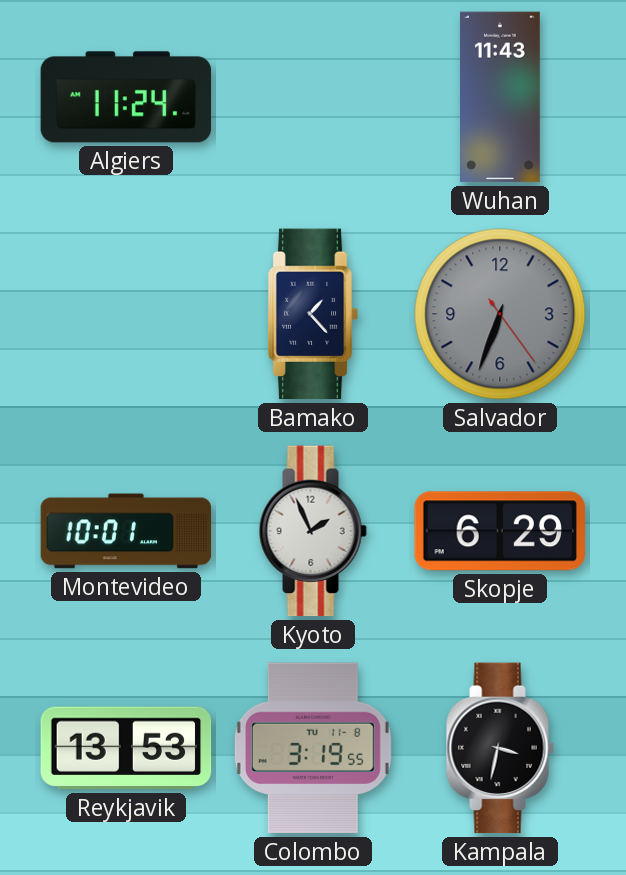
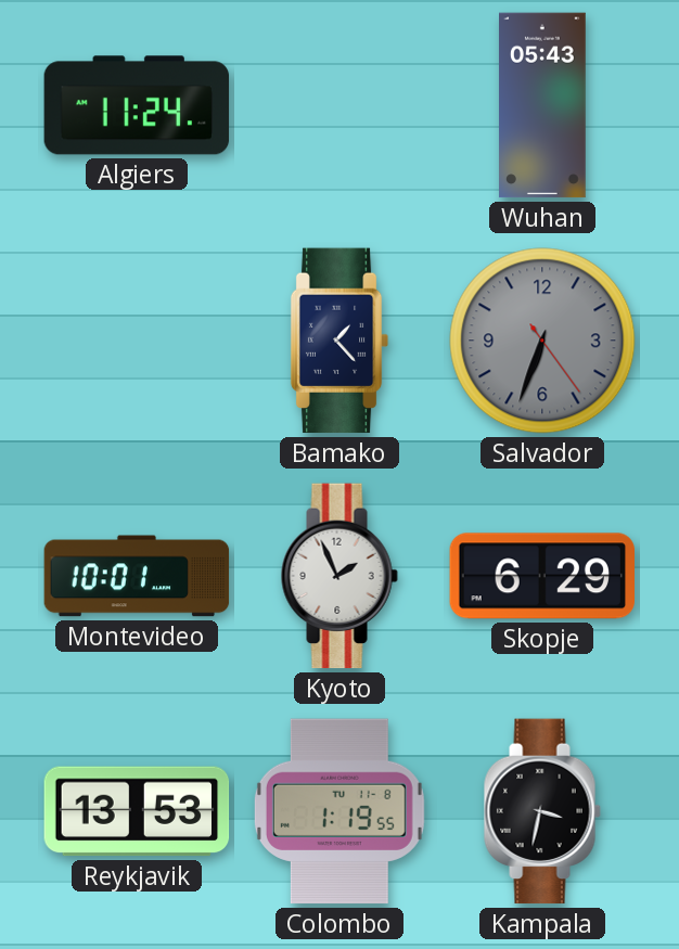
Wuhan: 11:43 -> 05:43 (543, 105)
Colombo: 3:19 -> 1:19 (339, 811)
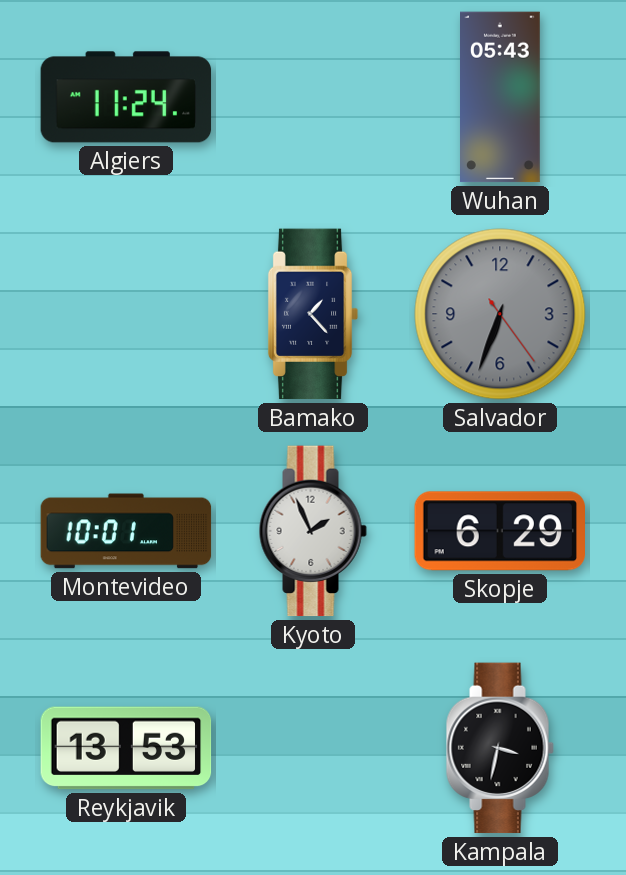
Colombo: 1:19 -> none (339, 811)
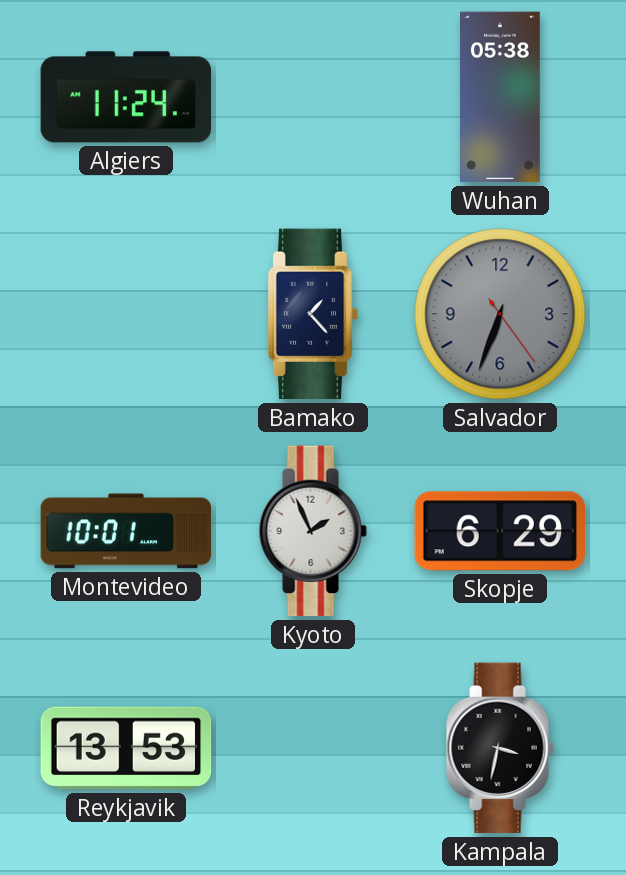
Wuhan: 05:43 -> 05:38 (501, 97)
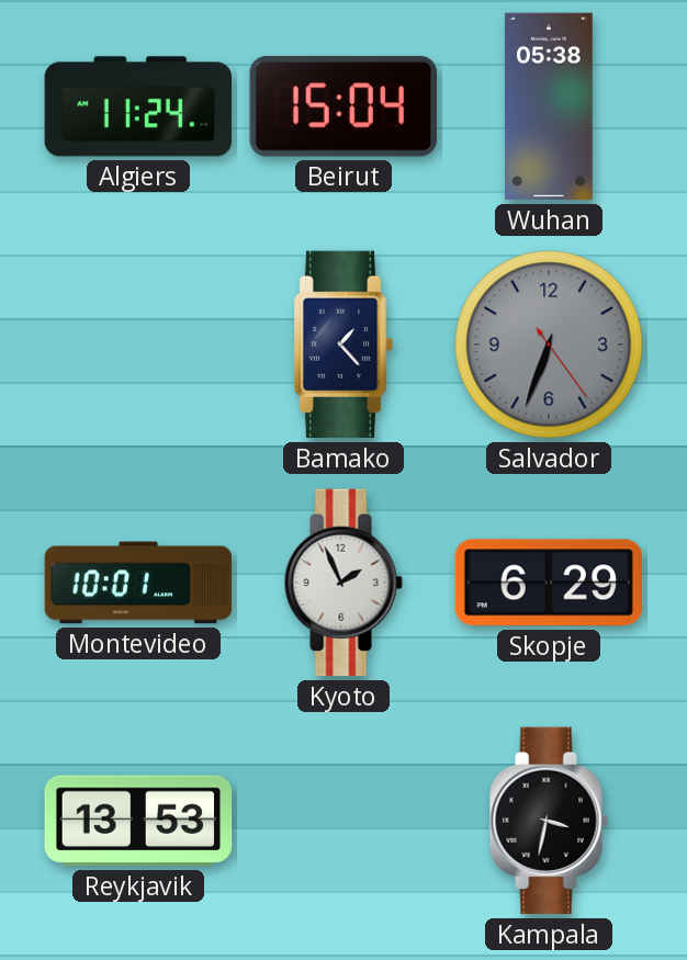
Beirut: none -> 15:04 (342, 106)
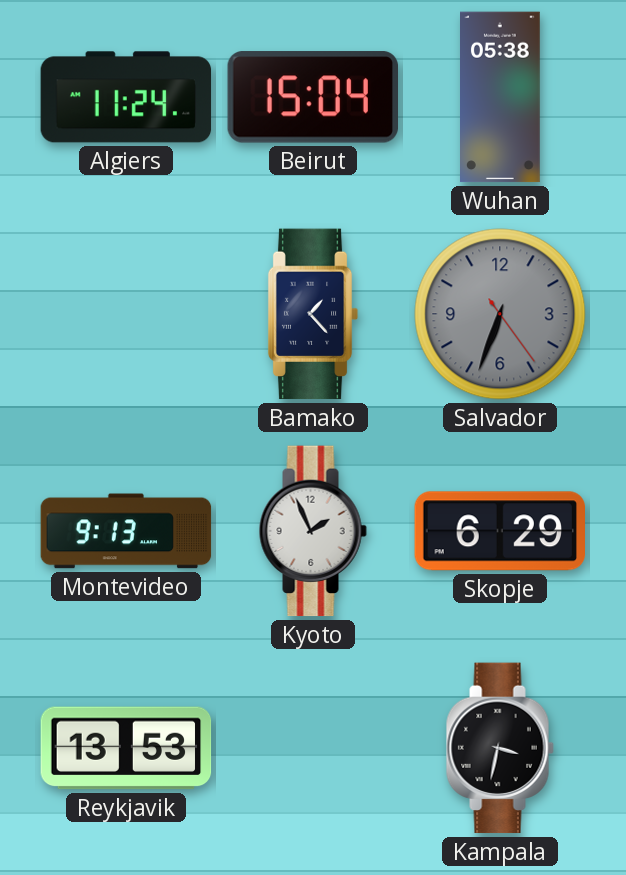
Montevideo: 10:01 -> 9:13 (126, 531)
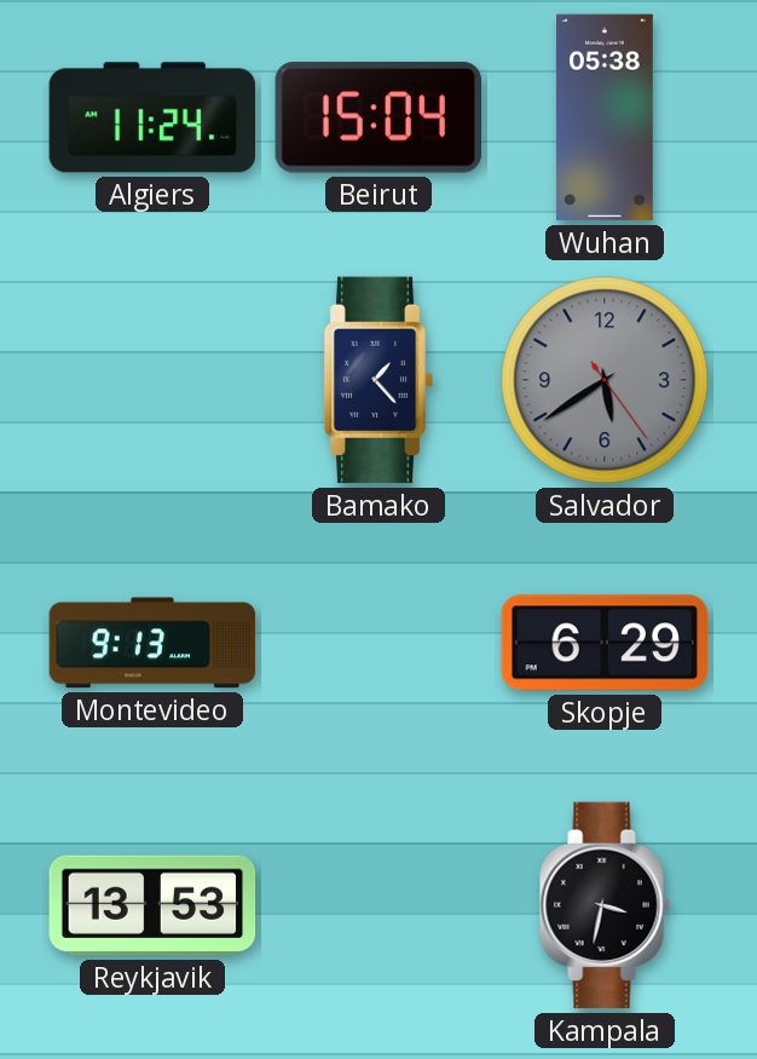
Salvador: 6:33 -> 5:39 (605, 380)
Kyoto: 1:56 -> none (313, 531)
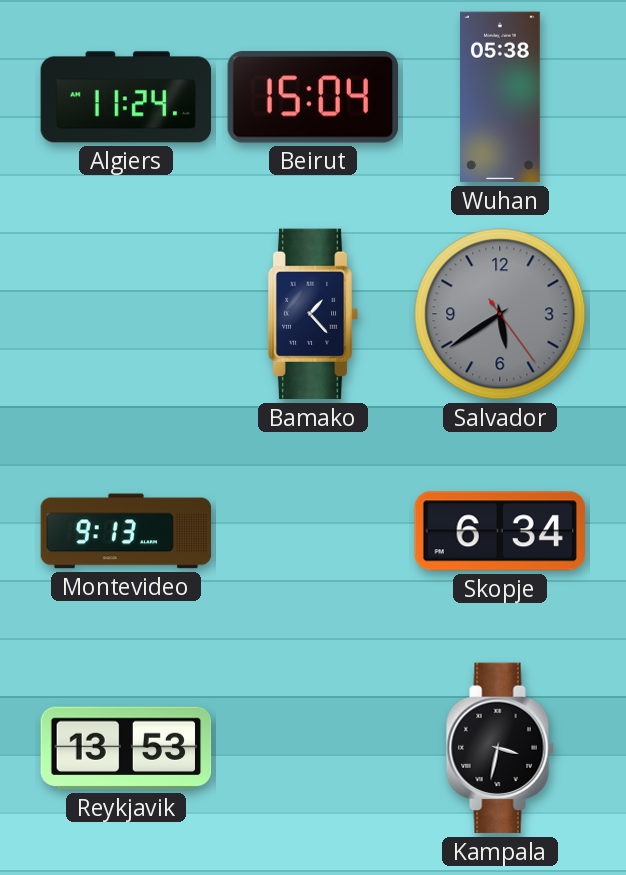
Skopje: 6:29 -> 6:34 (499, 531)
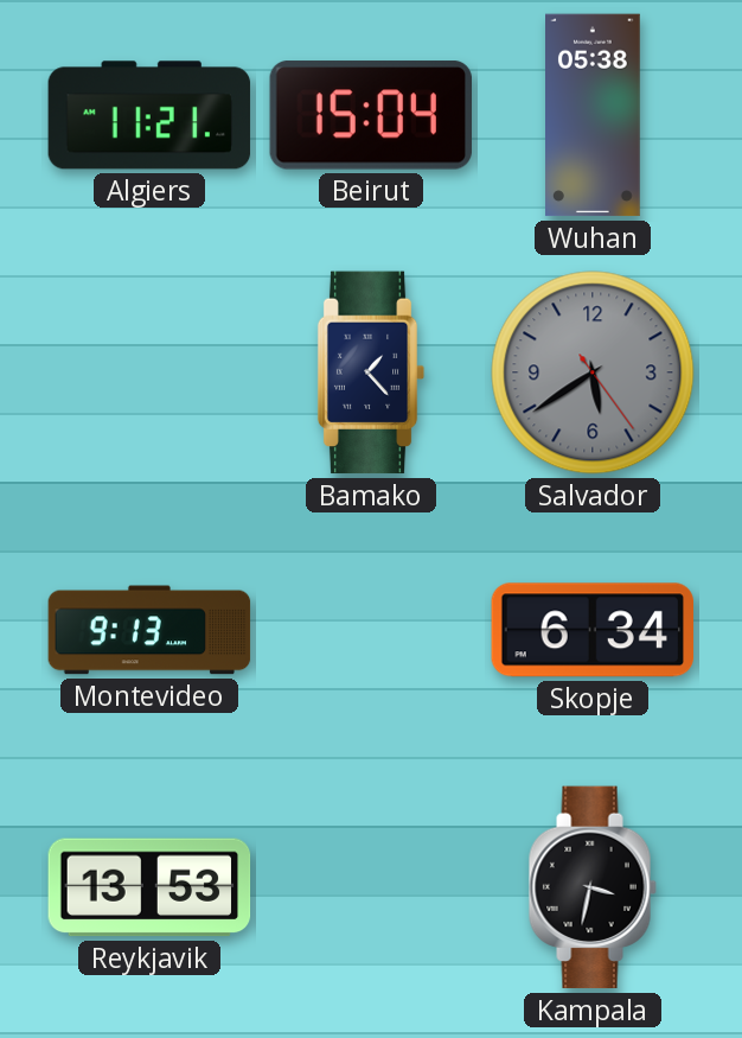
Algiers: 11:24 -> 11:21 (149, 115)
